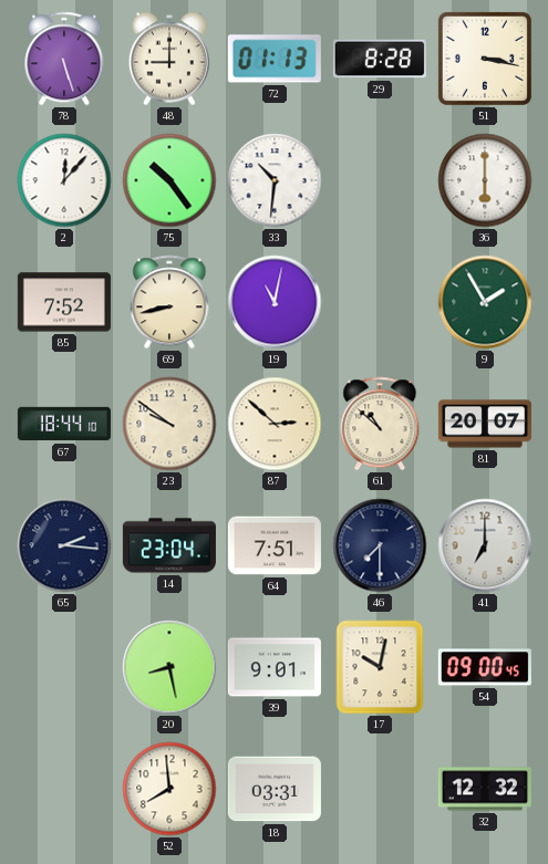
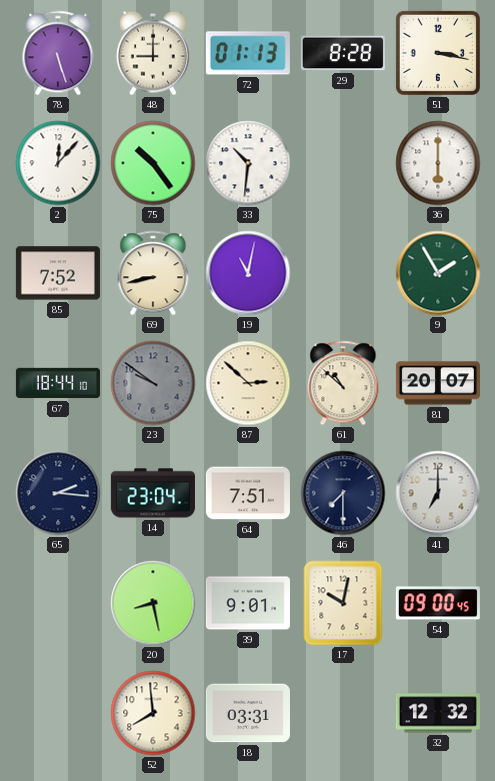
23 dial: cream -> grey (153, 383)
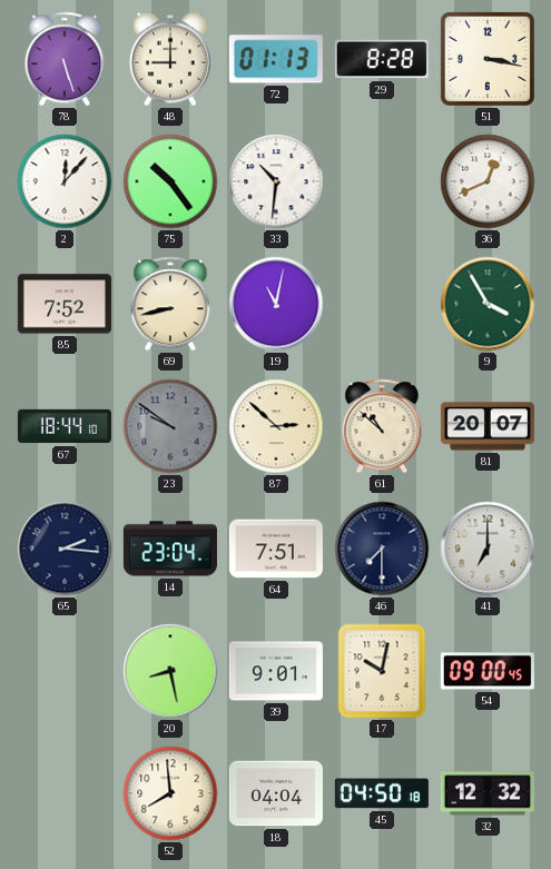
36: 6:00 -> 12:41 (488, 181)
9: 1:55 -> 3:55 (488, 304)
18: 03:31 -> 04:04 (276, 793)
45: none -> 04:50 (382, 793)
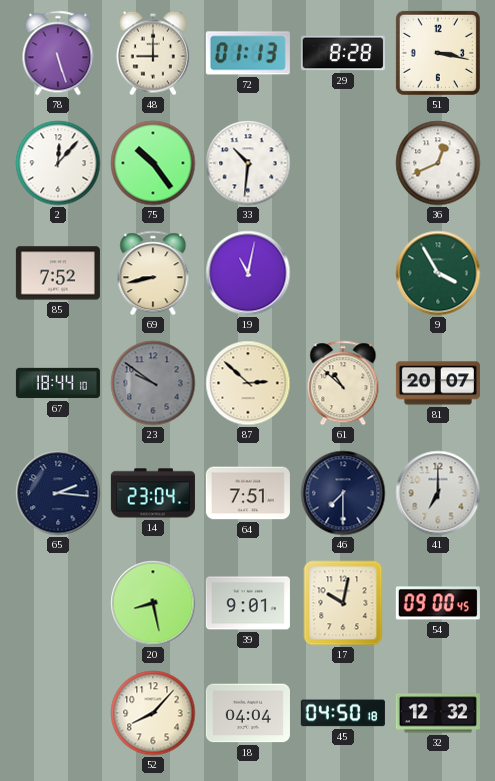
52: 7:59 -> 8:07 (153, 713)
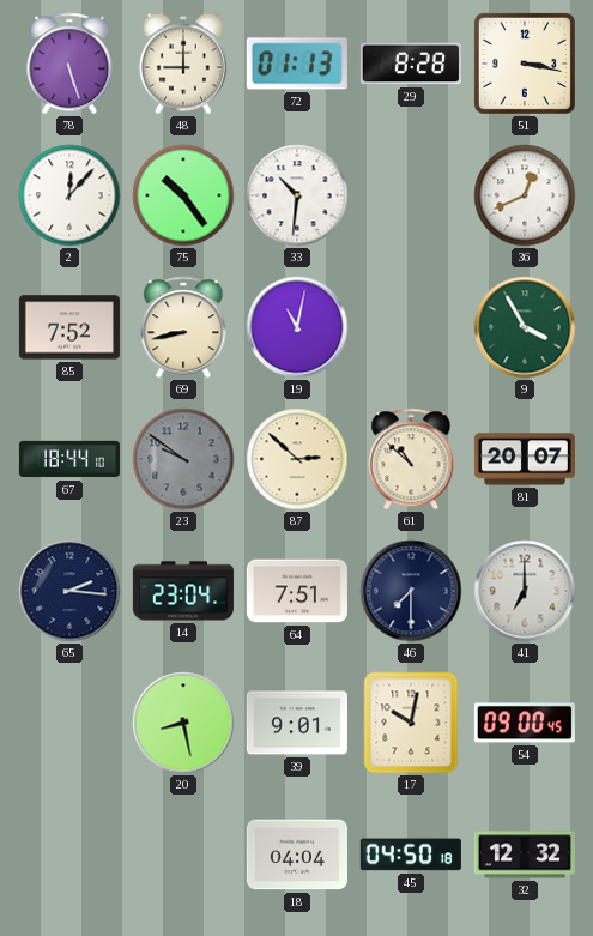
52: 8:07 -> none (153, 713)
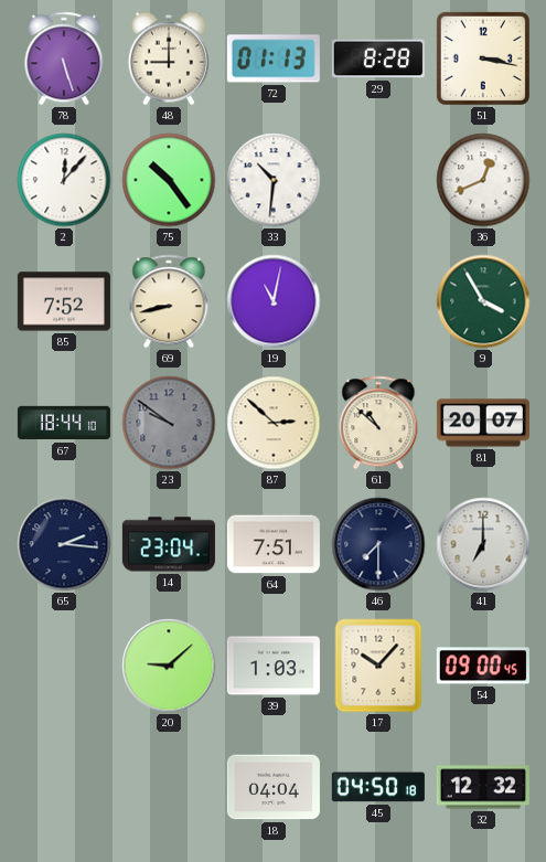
20: 8:28 -> 9:08 (169, 666)
39: 9:01 -> 1:03 (274, 666)
17: 10:02 -> 10:07 (378, 666)
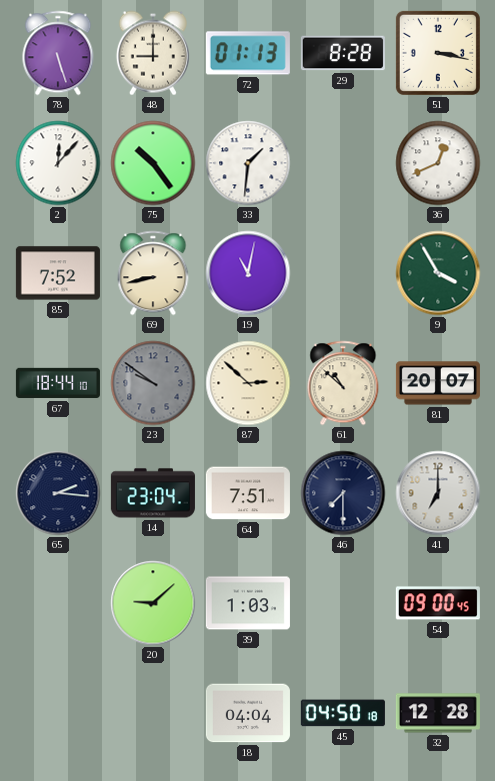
33: 10:31 -> 1:31 (248, 163)
17: 10:07 -> none (378, 666)
32: 12:32 -> 12:28 (438, 713)
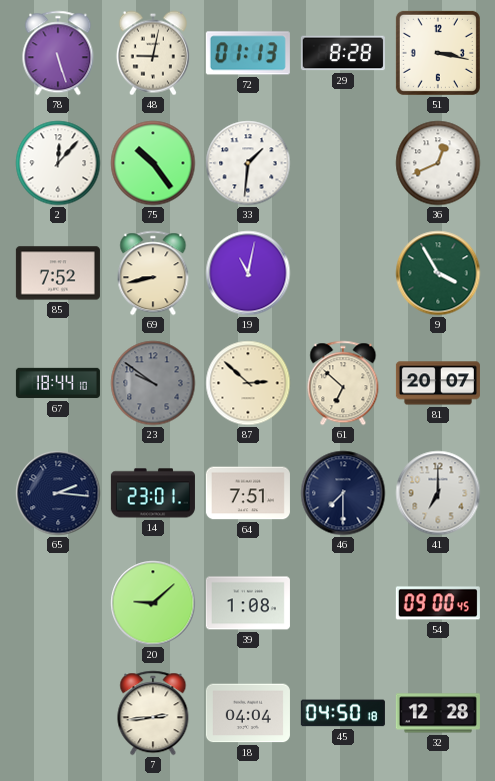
48: 9:00 -> 9:02 (153, 53)
61: 10:52 -> 6:52 (343, 383)
14: 23:04 -> 23:01 (153, 493)
39: 1:03 -> 1:08 (248, 603)
7: none -> 2:44 (153, 713)
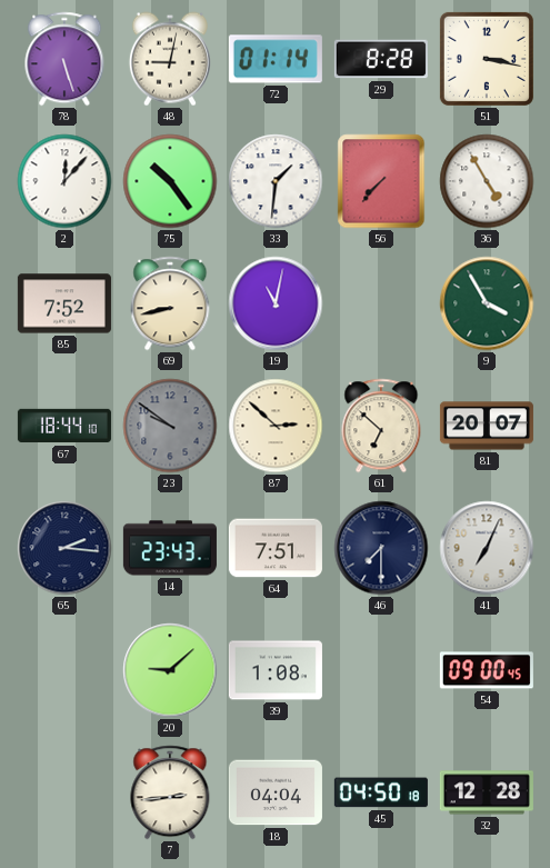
72: 01:13 -> 01:14 (276, 59)
56: none -> 7:37 (381, 181)
36: 12:41 -> 4:55 (487, 181)
14: 23:01 -> 23:43 (170, 548)
41: 7:00 -> 7:04 (487, 548)
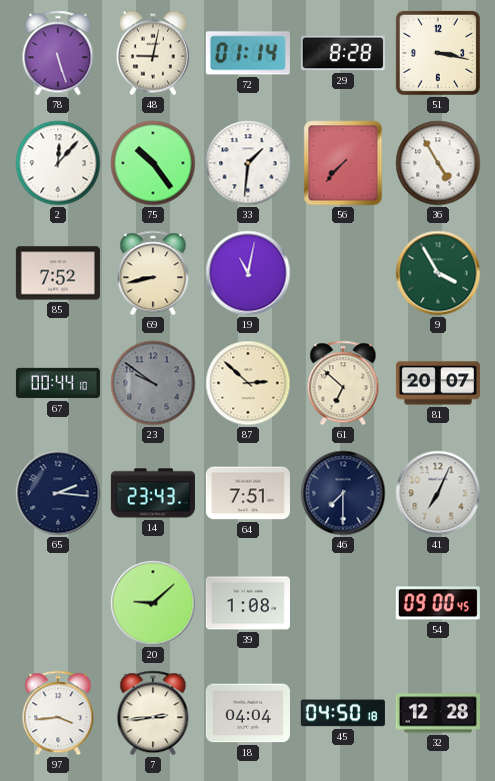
67: 18:44 -> 00:44 (58, 383)
97: none -> 3:44 (58, 713)
